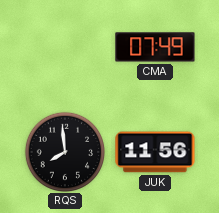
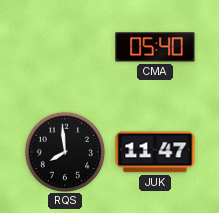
CMA: 07:49 -> 05:40 (155, 47)
JUK: 11:56 -> 11:47 (155, 152)
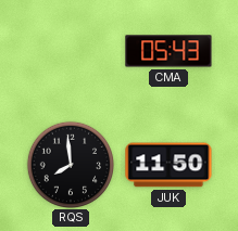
CMA: 05:40 -> 05:43 (168, 51)
JUK: 11:47 -> 11:50 (168, 165)
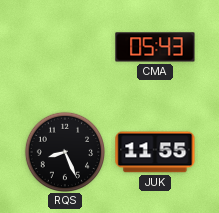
RQS: 7:59 -> 8:26 (64, 151)
JUK: 11:50 -> 11:55 (155, 152)
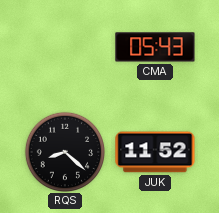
RQS: 8:26 -> 8:22 (64, 151)
JUK: 11:55 -> 11:52 (155, 152)
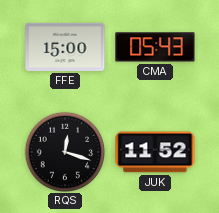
FFE: none -> 15:00 (65, 47)
RQS: 8:22 -> 12:18 (64, 151)
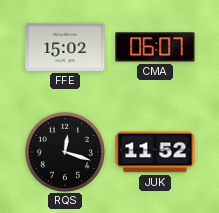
FFE: 15:00 -> 15:02 (65, 47)
CMA: 05:43 -> 06:07 (155, 47)
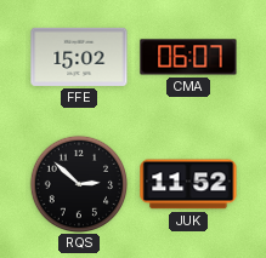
RQS: 12:18 -> 2:52 (78, 183)
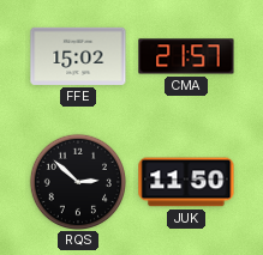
CMA: 06:07 -> 21:57 (186, 56)
JUK: 11:52 -> 11:50 (186, 182)
